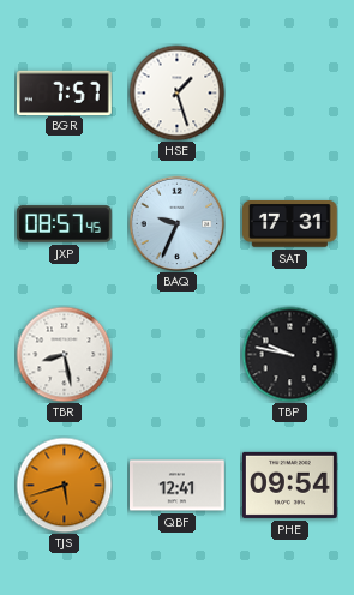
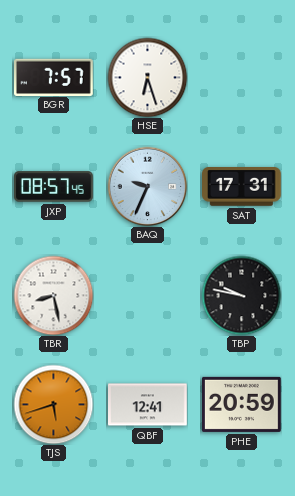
HSE: 1:27 -> 6:27 (147, 77)
PHE: 09:54 -> 20:59 (242, 404)
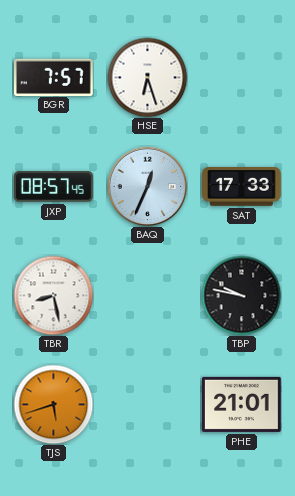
BAQ: 9:34 -> 12:34 (147, 186)
SAT: 17:31 -> 17:33 (242, 187)
QBF: 12:41 -> none (148, 405)
PHE: 20:59 -> 21:01 (242, 404)
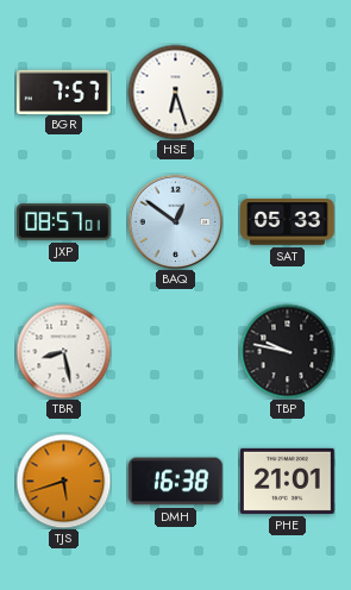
JXP: 08:57:45 -> 08:57:01 (64, 222)
BAQ: 12:34 -> 12:51 (175, 221)
SAT: 17:33 -> 05:33 (288, 222)
DMH: none -> 16:38 (176, 482)
